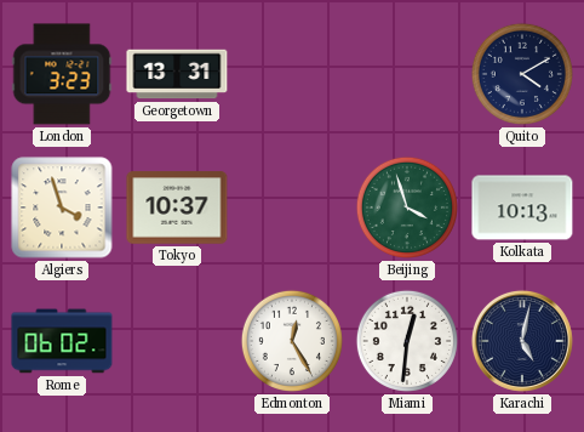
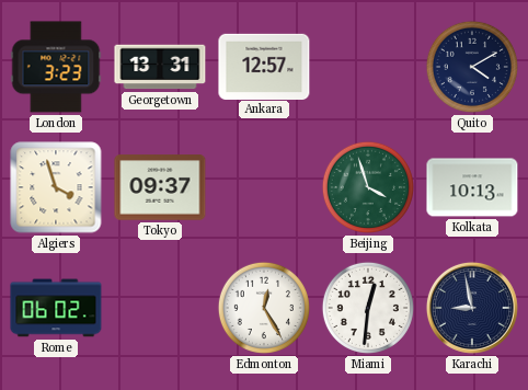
Ankara: none -> 12:57 (264, 66)
Tokyo: 10:37 -> 09:37 (160, 187)
Karachi: 5:02 -> 8:58 (472, 308)
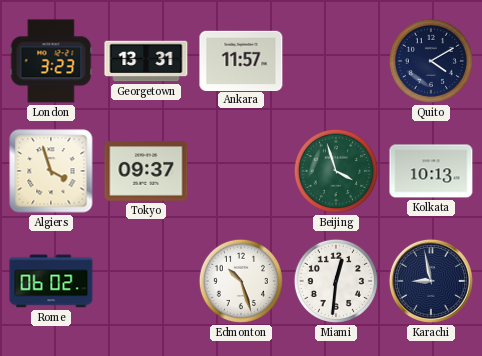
Ankara: 12:57 -> 11:57 (241, 60)
Edmonton: 12:25 -> 10:27 (241, 281)
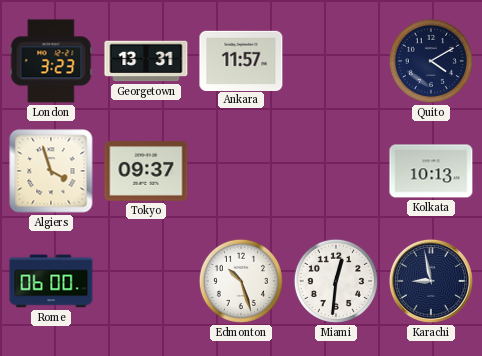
Beijing: 3:57 -> none (336, 171)
Rome: 06:02 -> 06:00 (51, 281)
